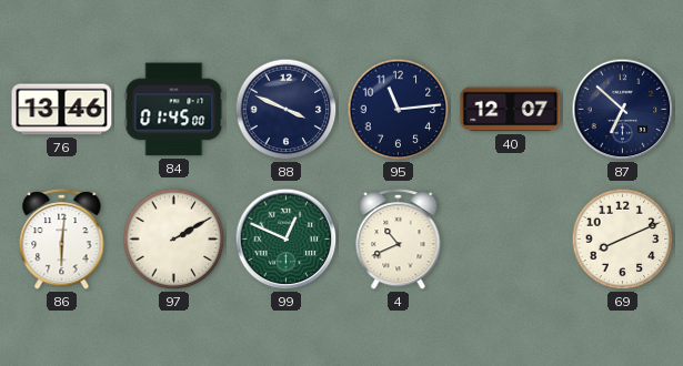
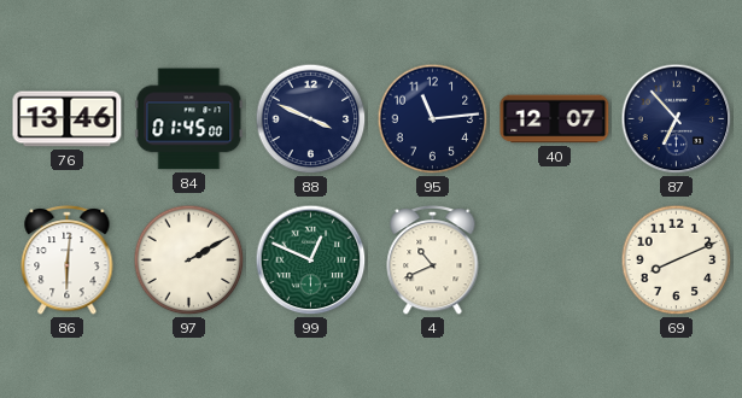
87: 6:52 -> 6:53 (677, 119)
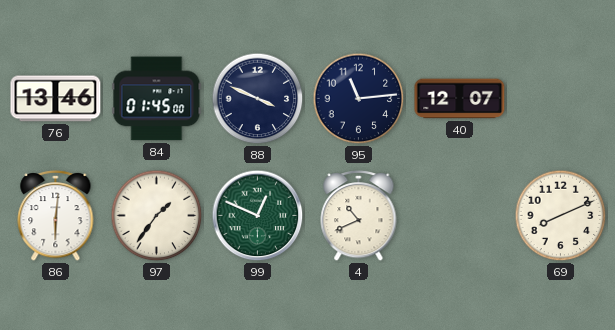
87: 6:53 -> none (677, 119)
97: 2:10 -> 1:36 (157, 216)
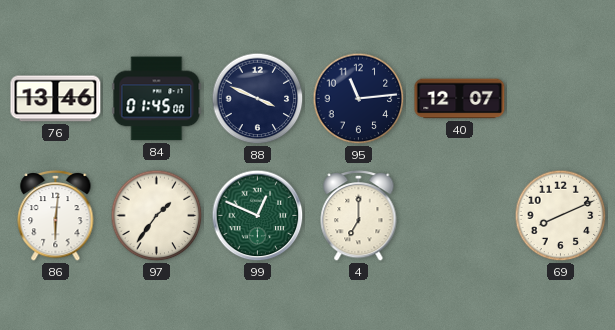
4: 10:41 -> 7:00 (359, 215)
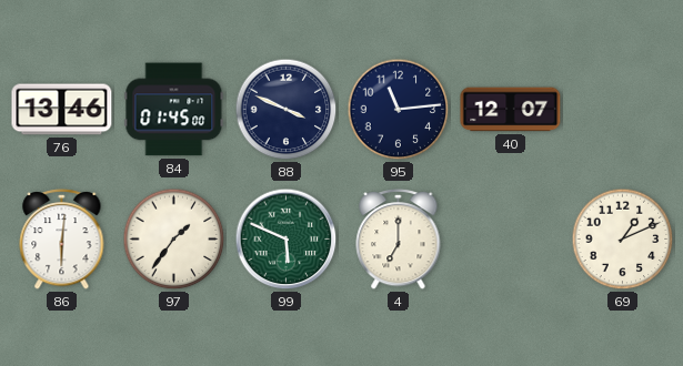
99: 12:49 -> 5:49 (287, 240)
69: 8:11 -> 1:11 (623, 240)
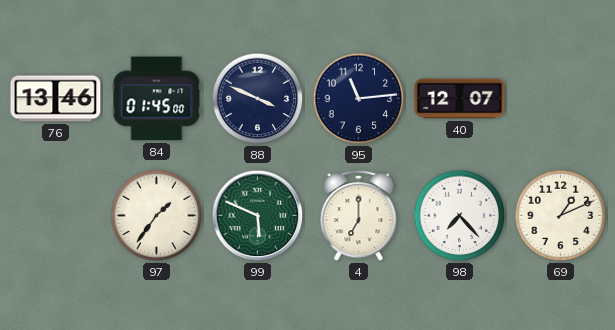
86: 6:01 -> none (62, 238)
98: none -> 7:23 (460, 216)
